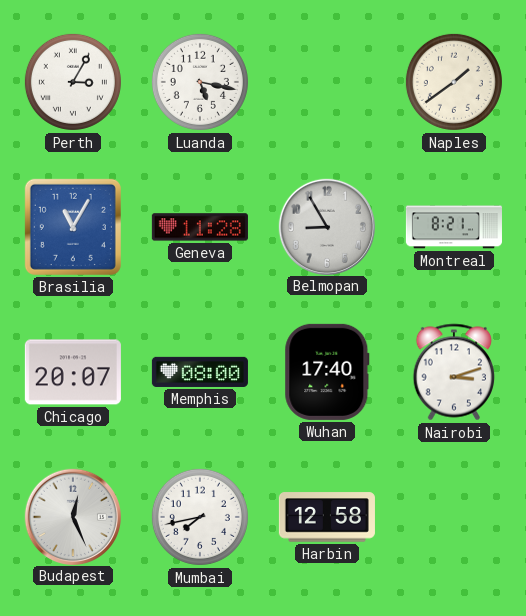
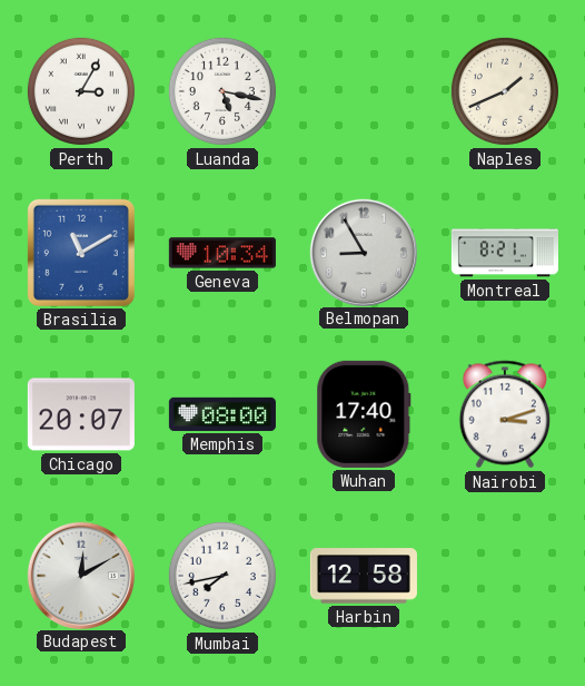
Naples: 1:39 -> 1:41 (505, 91)
Brasilia: 11:05 -> 11:10 (81, 253)
Geneva: 11:28 -> 10:34 (222, 253)
Budapest: 12:26 -> 12:10 (80, 575)
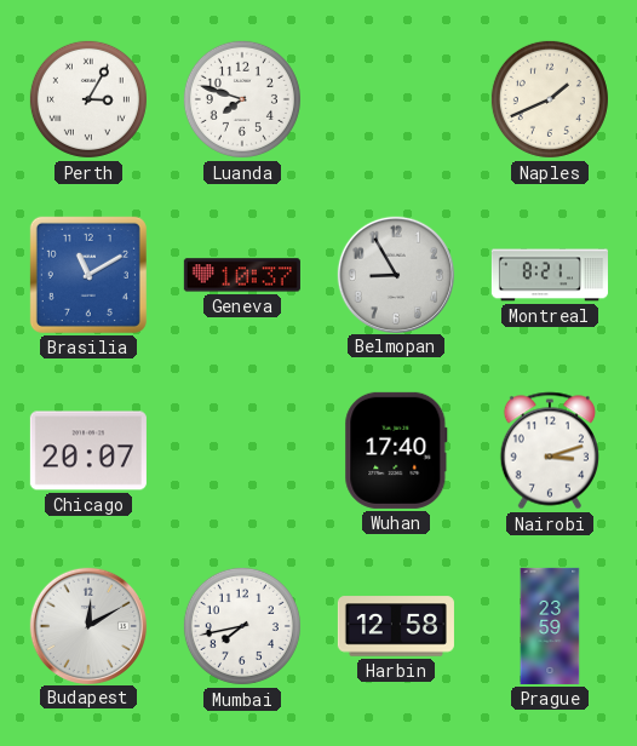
Luanda: 5:17 -> 7:48 (242, 99)
Geneva: 10:34 -> 10:37 (242, 275)
Memphis: 08:00 -> none (222, 414)
Prague: none -> 23:59 (550, 626)
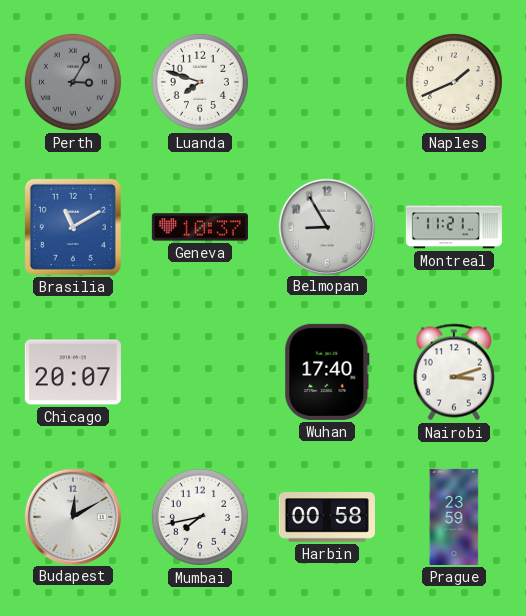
Perth dial: white -> grey (73, 82)
Montreal: 8:21 -> 11:21 (454, 227)
Harbin: 12:58 -> 00:58 (327, 517)
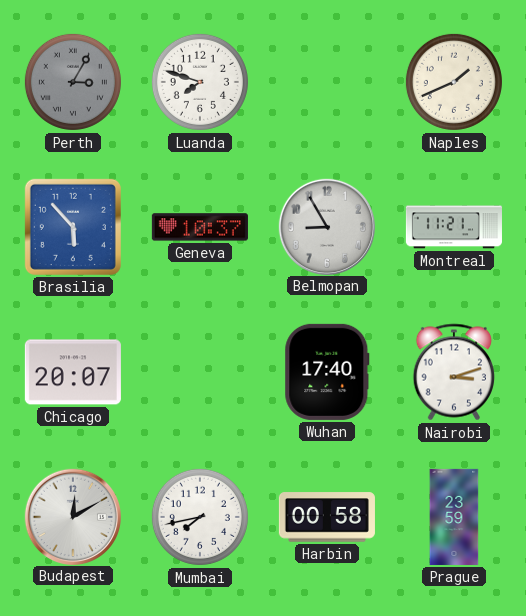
Brasilia: 11:10 -> 5:53 (73, 227)
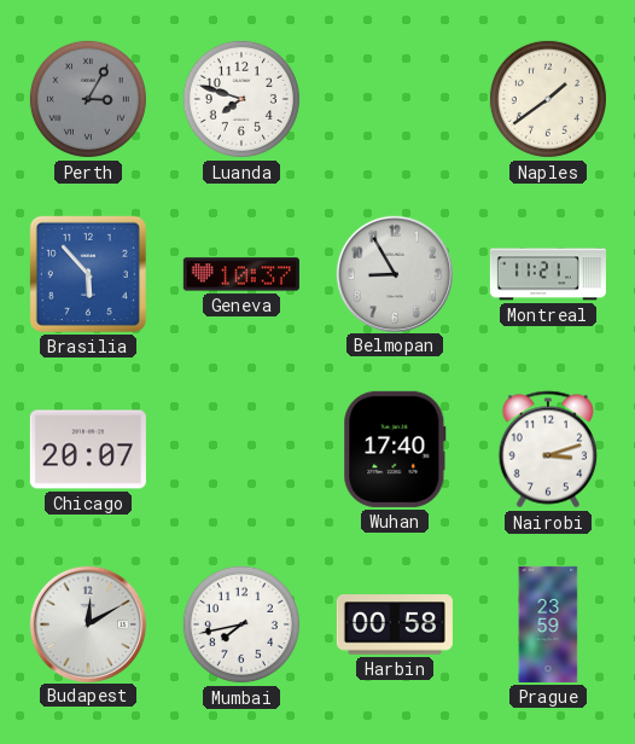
Naples: 1:41 -> 1:39 (548, 99)
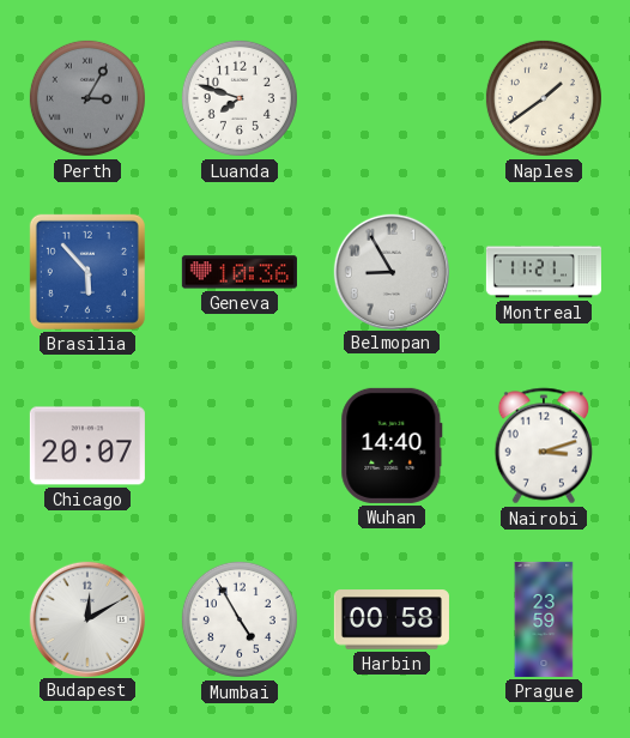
Geneva: 10:37 -> 10:36 (240, 272)
Wuhan: 17:40 -> 14:40 (392, 446)
Mumbai: 7:43 -> 4:55 (240, 619)
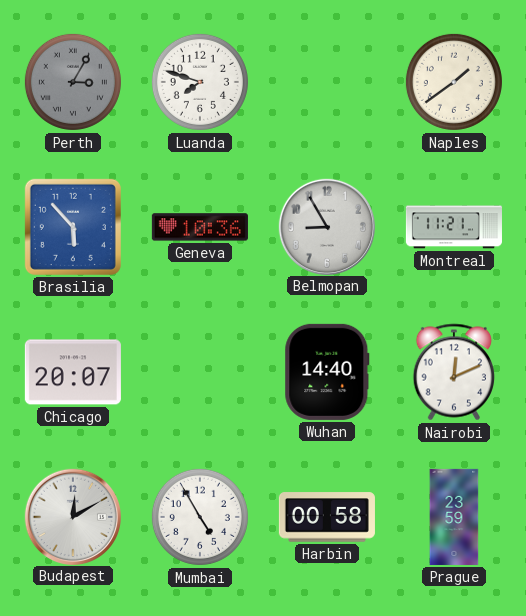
Nairobi: 3:12 -> 12:11 (453, 372)
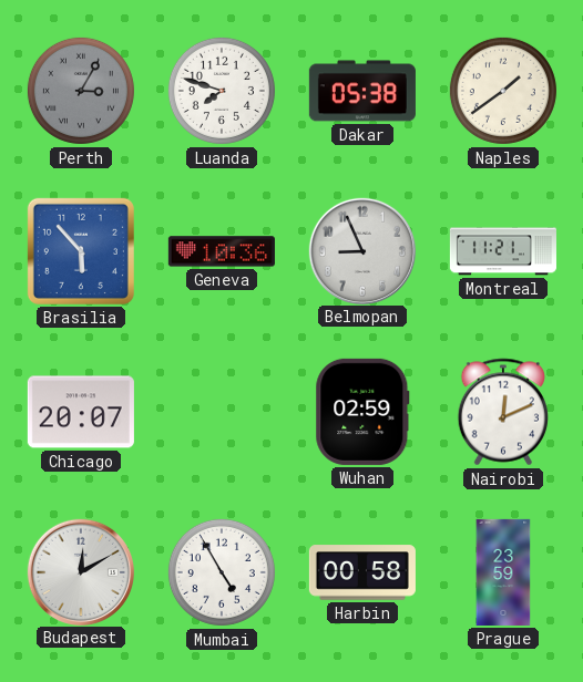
Dakar: none -> 05:38 (362, 91)
Belmopan: 8:55 -> 8:56 (361, 250)
Wuhan: 14:40 -> 02:59 (362, 412)
